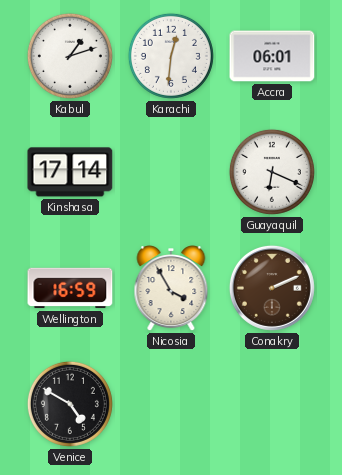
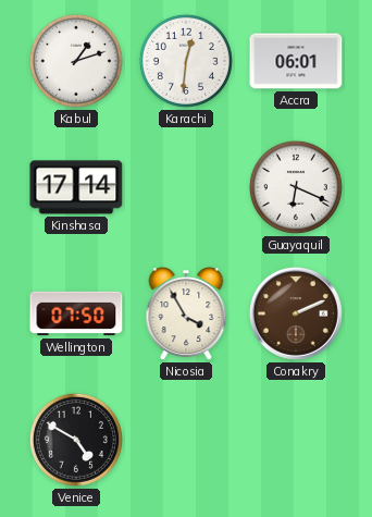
Wellington: 16:59 -> 07:50 (76, 313)
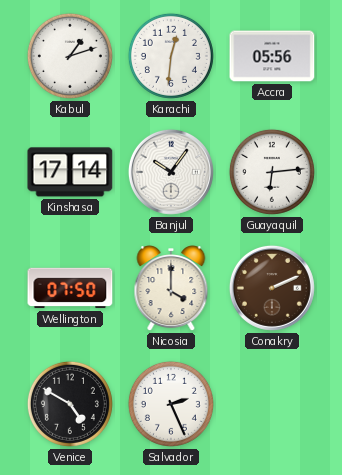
Accra: 06:01 -> 05:56 (272, 56)
Banjul: none -> 10:06 (171, 172)
Guayaquil: 6:19 -> 6:14 (272, 172)
Nicosia: 3:55 -> 4:00 (171, 289)
Salvador: none -> 2:26 (171, 404)
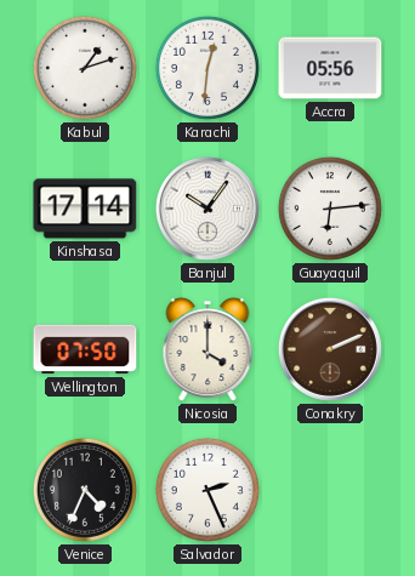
Venice: 4:50 -> 4:34 (85, 490)
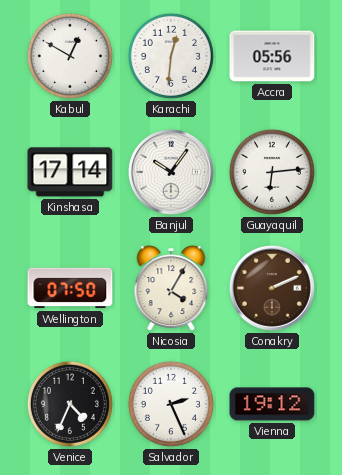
Kabul: 1:12 -> 12:50 (70, 56)
Nicosia: 4:00 -> 4:05 (171, 289)
Vienna: none -> 19:12 (272, 404)
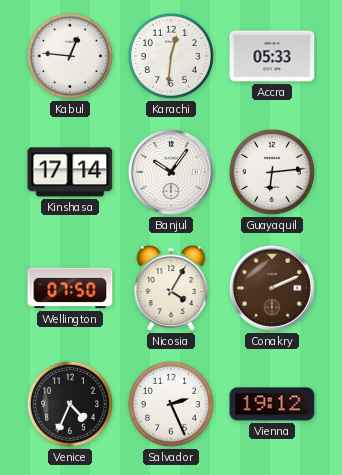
Kabul: 12:50 -> 12:46 (70, 56)
Accra: 05:56 -> 05:33 (272, 56)
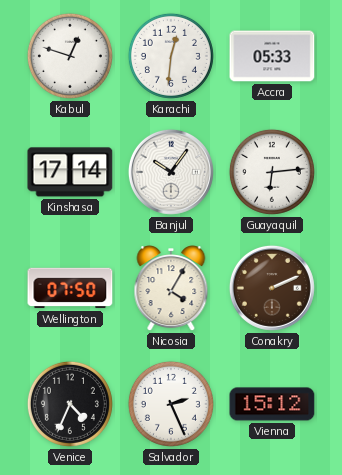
Kabul: 12:46 -> 12:48 (70, 56)
Vienna: 19:12 -> 15:12 (272, 404)
